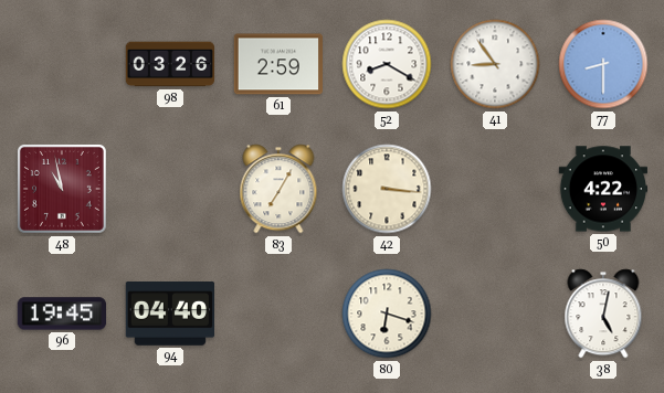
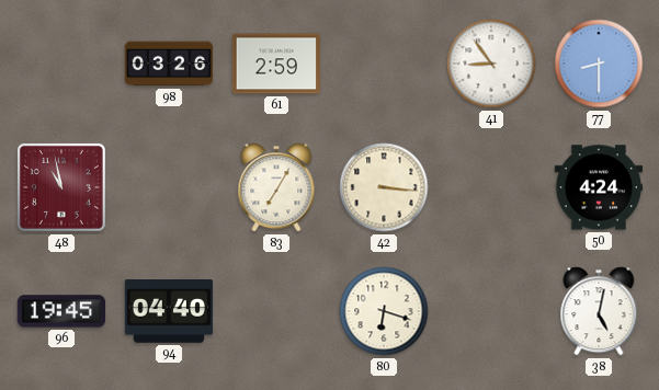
52: 8:20 -> none (387, 64)
50: 4:22 -> 4:24 (599, 187)
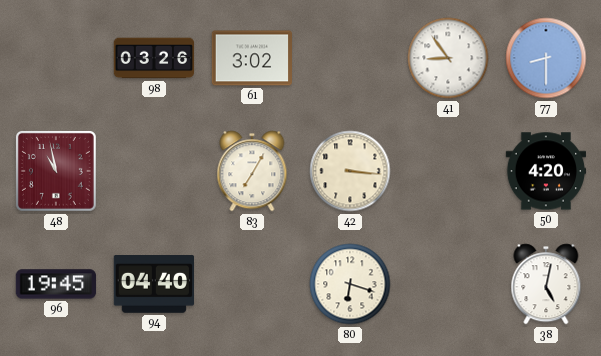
61: 2:59 -> 3:02 (252, 58)
50: 4:24 -> 4:20 (546, 171)
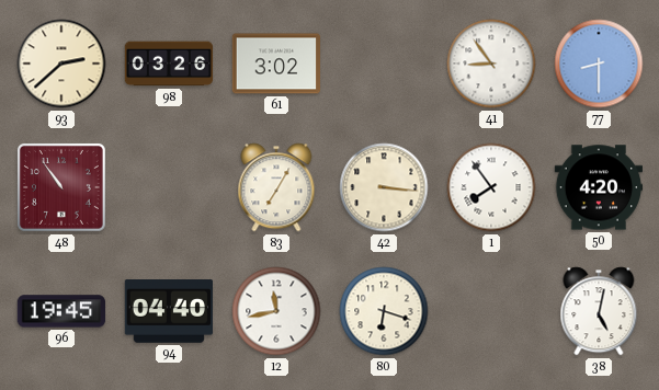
93: none -> 2:38 (61, 64)
48: 10:58 -> 10:54 (61, 187)
1: none -> 7:54 (491, 187)
12: none -> 11:43 (276, 311)
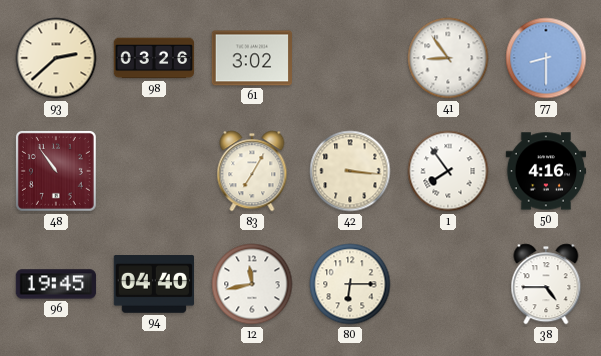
50: 4:20 -> 4:16 (546, 171)
80: 6:18 -> 6:15 (350, 284)
38: 5:02 -> 4:45 (546, 284)
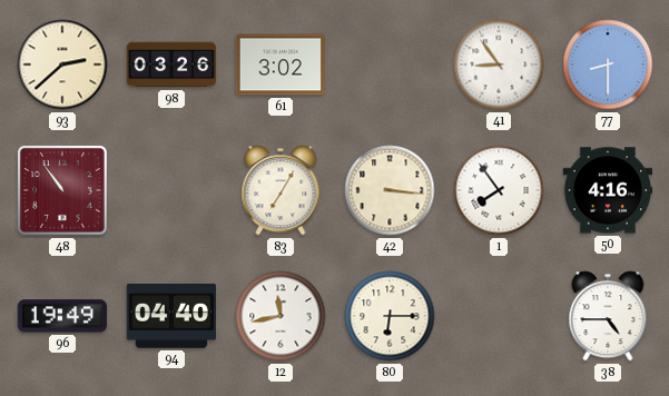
96: 19:45 -> 19:49 (62, 316)
